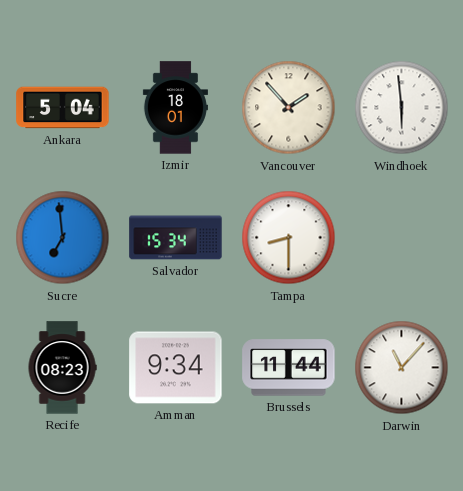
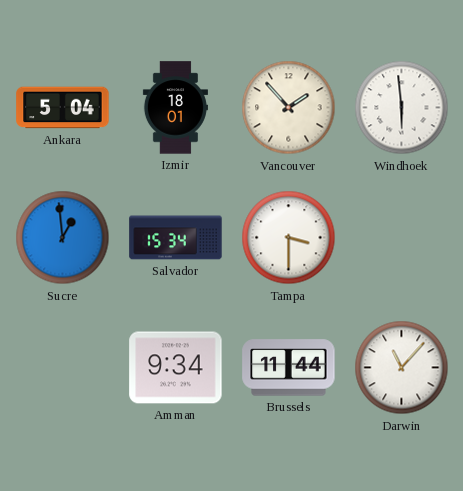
Sucre: 6:59 -> 12:59 (63, 238)
Tampa: 8:30 -> 3:30 (289, 238)
Recife: 08:23 -> none (62, 368)
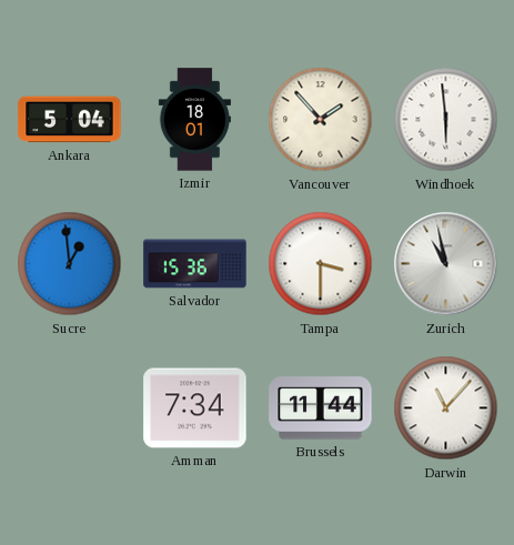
Salvador: 15:34 -> 15:36 (195, 264)
Zurich: none -> 10:58 (446, 264)
Amman: 9:34 -> 7:34 (195, 408)
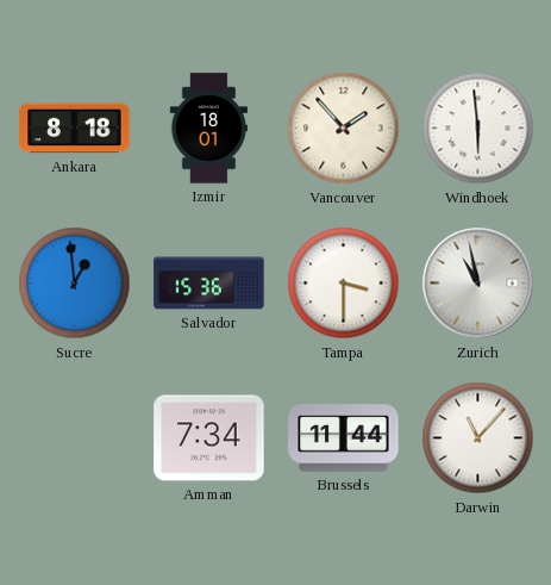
Ankara: 5:04 -> 8:18 (75, 129)
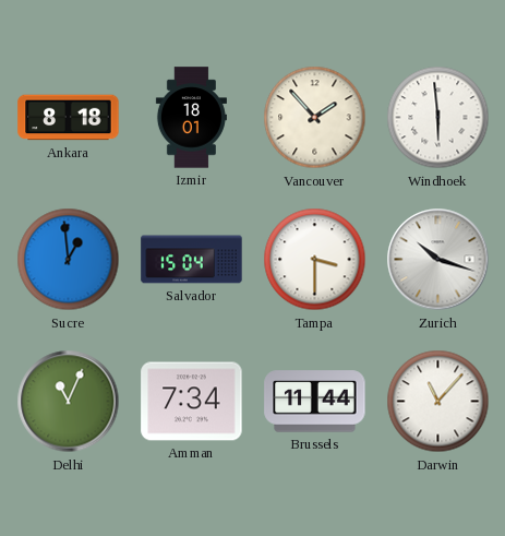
Salvador: 15:36 -> 15:04 (192, 260)
Zurich: 10:58 -> 10:18 (438, 260)
Delhi: none -> 11:04 (69, 402)
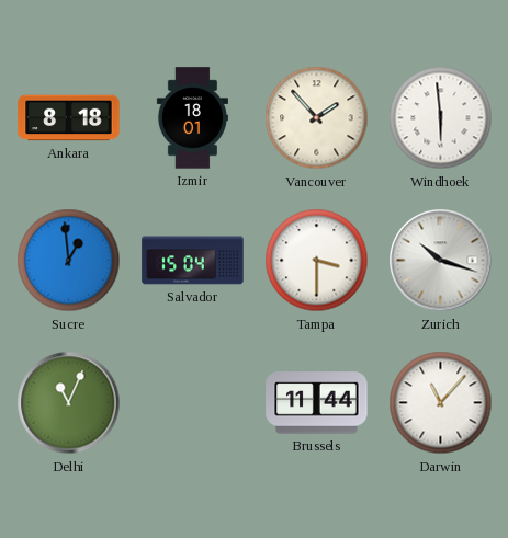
Amman: 7:34 -> none (192, 402)
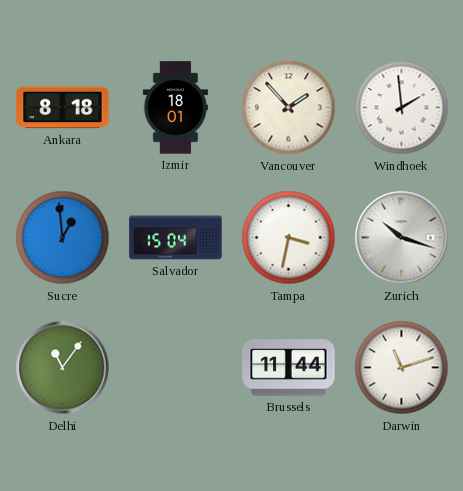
Windhoek: 5:59 -> 1:59 (402, 108)
Tampa: 3:30 -> 3:32 (289, 238)
Delhi: 11:04 -> 11:06 (63, 368)
Darwin: 11:07 -> 11:12 (402, 368)
